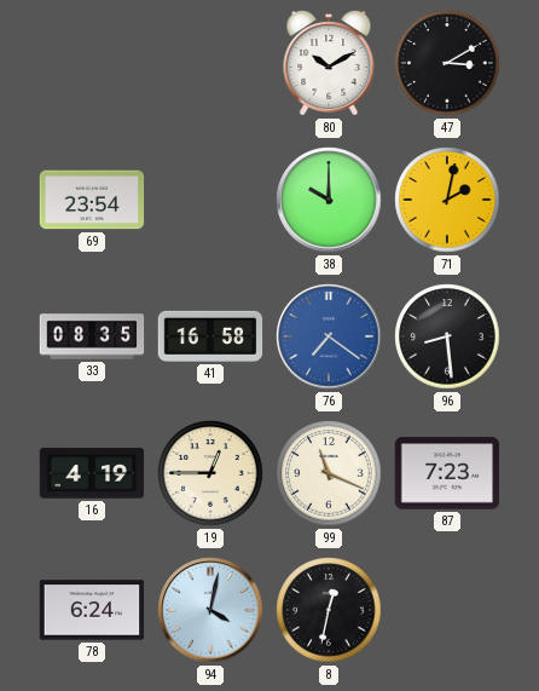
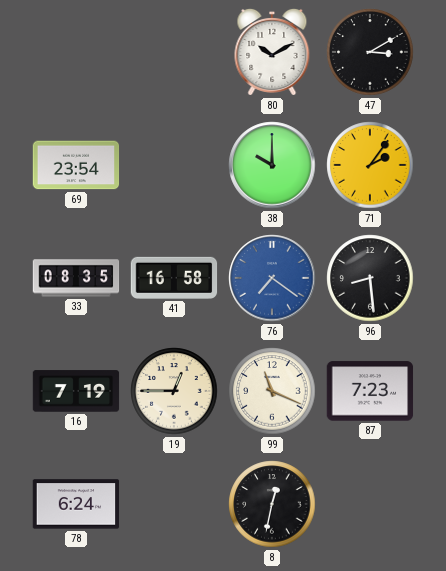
71: 2:02 -> 2:06 (370, 165)
16: 4:19 -> 7:19 (76, 391)
94: 4:02 -> none (210, 610)
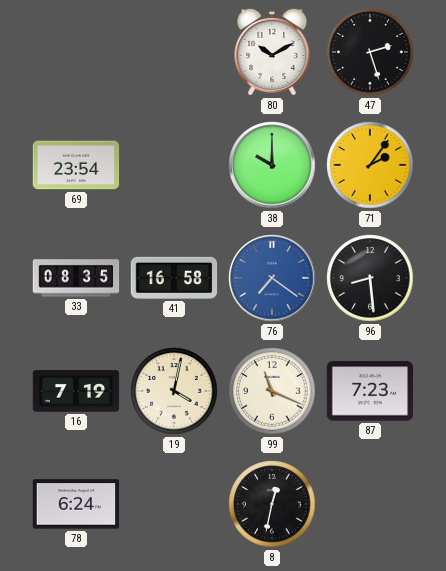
47: 3:10 -> 2:27 (370, 52)
19: 12:45 -> 4:02 (174, 391)
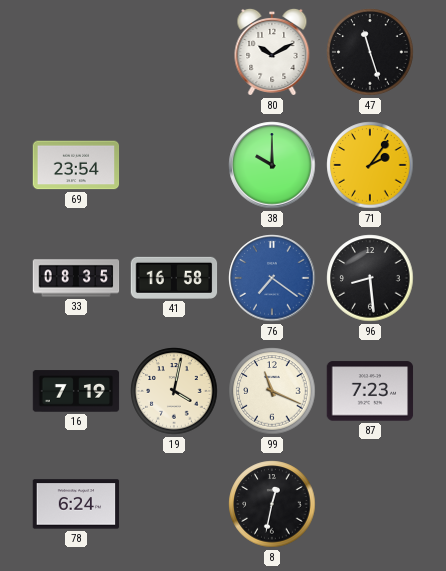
47: 2:27 -> 11:27 (370, 52)
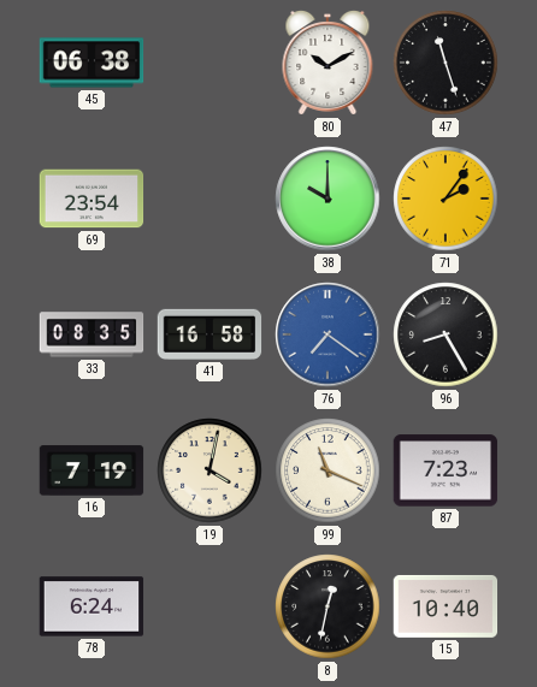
45: none -> 06:38 (92, 63)
96: 8:29 -> 8:25 (445, 334)
15: none -> 10:40 (445, 606)
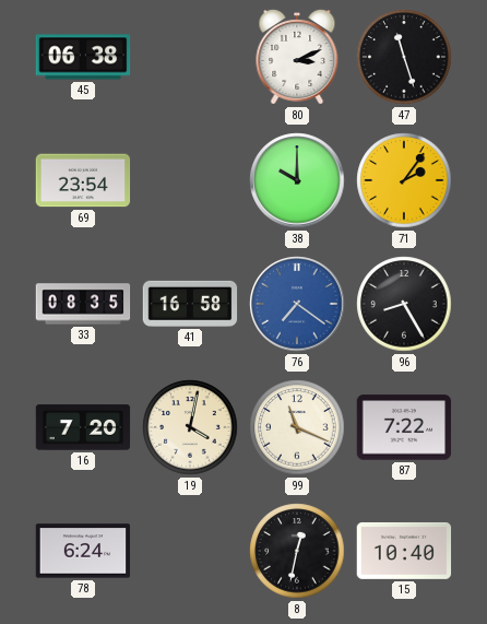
80: 10:10 -> 3:11 (297, 57)
16: 7:19 -> 7:20 (83, 427)
87: 7:23 -> 7:22 (404, 427)
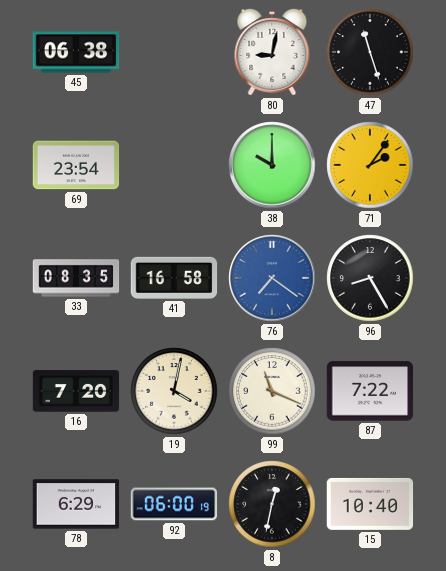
80: 3:11 -> 9:02 (272, 52)
78: 6:24 -> 6:29 (76, 504)
92: none -> 06:00 (174, 504)
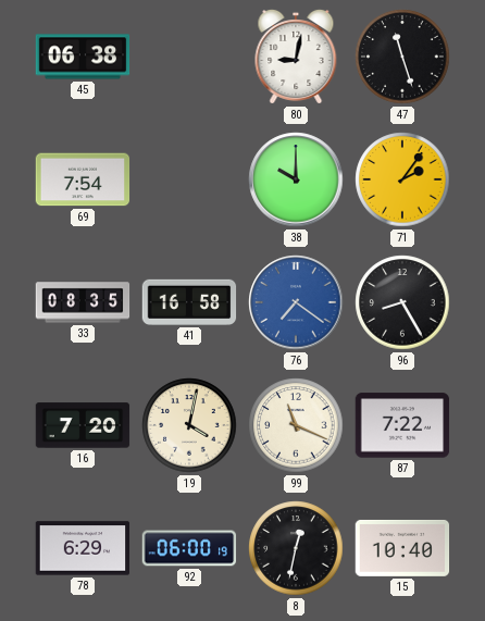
69: 23:54 -> 7:54 (83, 179)
